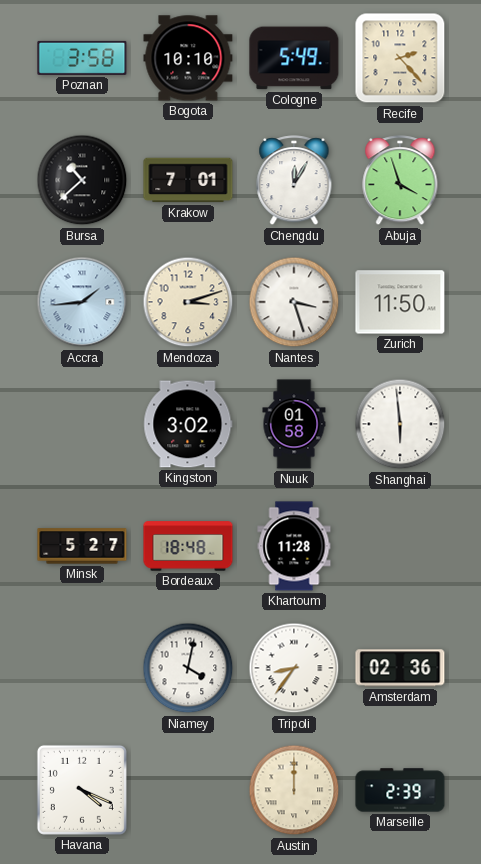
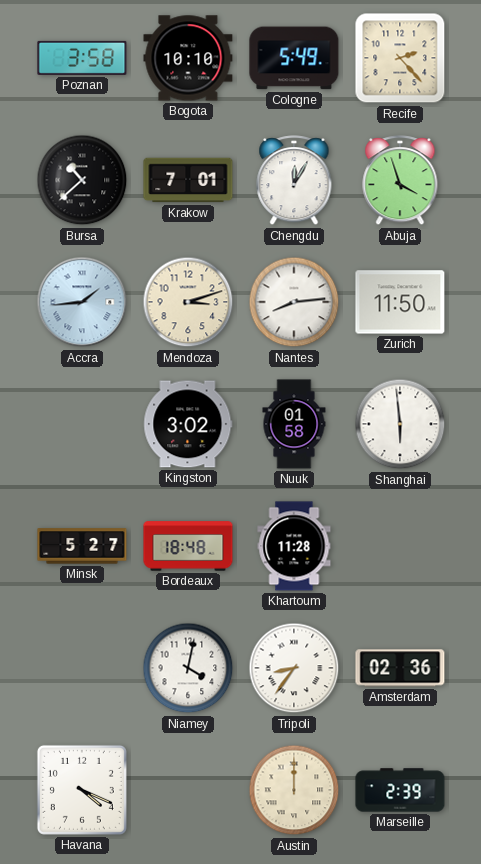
Nantes: 3:27 -> 8:14 (294, 302)
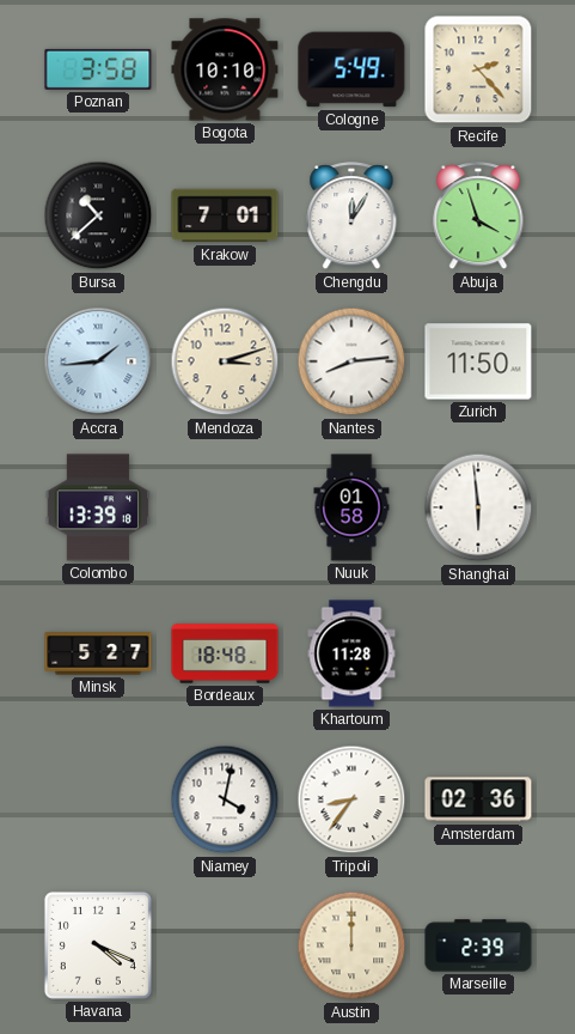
Colombo: none -> 13:39 (97, 507)
Kingston: 3:02 -> none (188, 424)
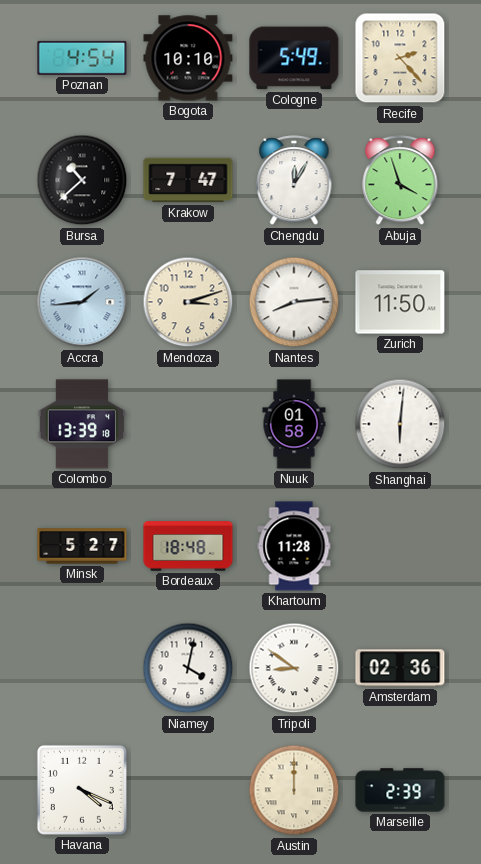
Poznan: 3:58 -> 4:54 (82, 58)
Krakow: 7:01 -> 7:47 (188, 180)
Shanghai: 5:59 -> 6:01 (400, 424)
Tripoli: 8:36 -> 8:51 (294, 668)
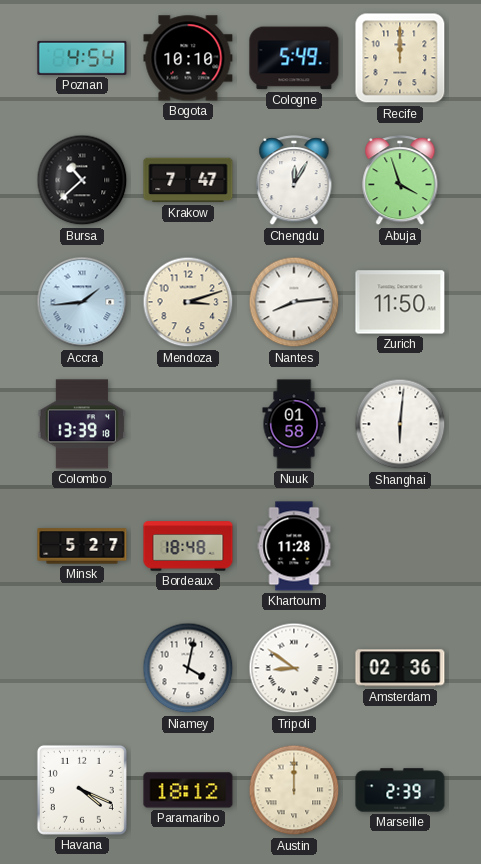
Recife: 2:23 -> 12:00 (400, 58)
Paramaribo: none -> 18:12 (188, 790)
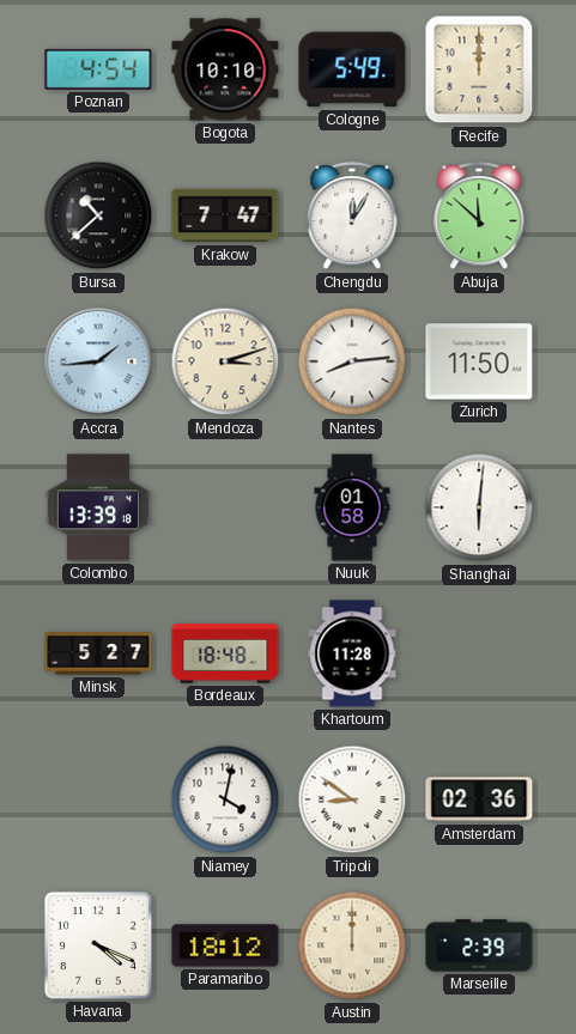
Abuja: 3:57 -> 11:52 (479, 217)
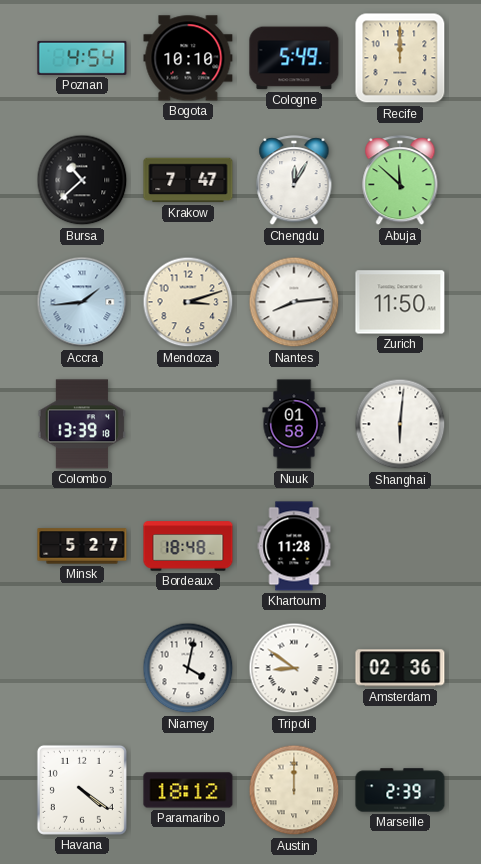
Havana: 4:19 -> 4:21 (82, 790)
